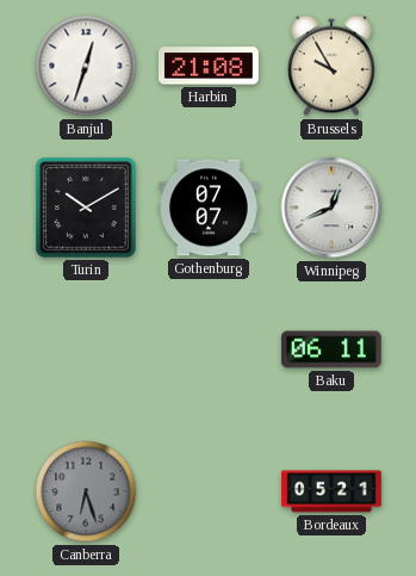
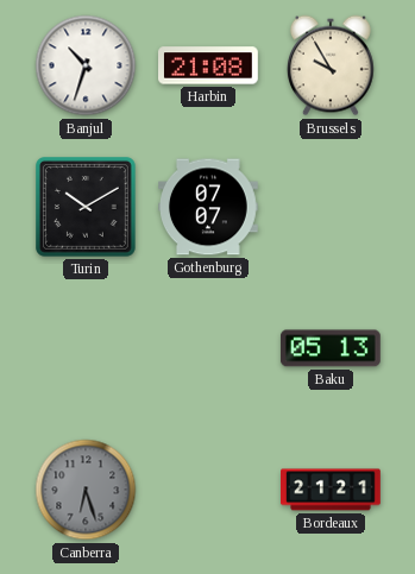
Banjul: 12:33 -> 10:33 (86, 65)
Winnipeg: 12:41 -> none (331, 208)
Baku: 06:11 -> 05:13 (331, 348)
Bordeaux: 05:21 -> 21:21 (332, 490)
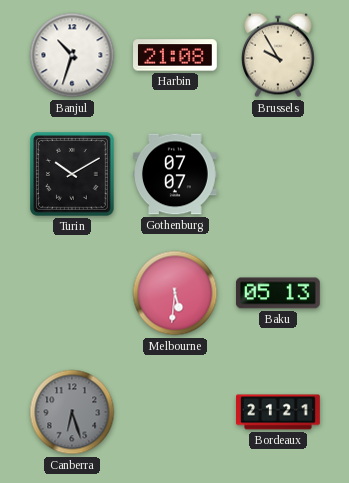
Melbourne: none -> 5:31 (175, 293)
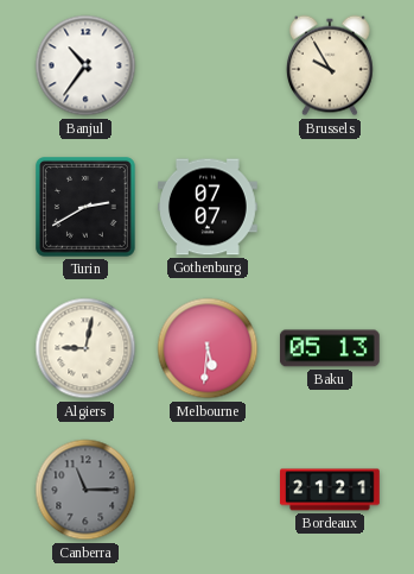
Banjul: 10:33 -> 10:36 (85, 65)
Harbin: 21:08 -> none (176, 55)
Turin: 10:10 -> 2:40 (87, 208)
Algiers: none -> 9:02 (85, 348)
Canberra: 6:27 -> 11:15 (85, 490)
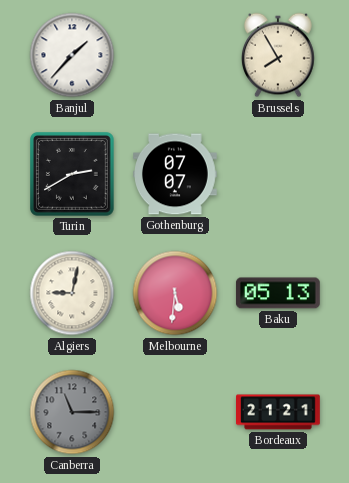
Banjul: 10:36 -> 1:37 (72, 55)
Brussels: 9:55 -> 7:55 (278, 55)
